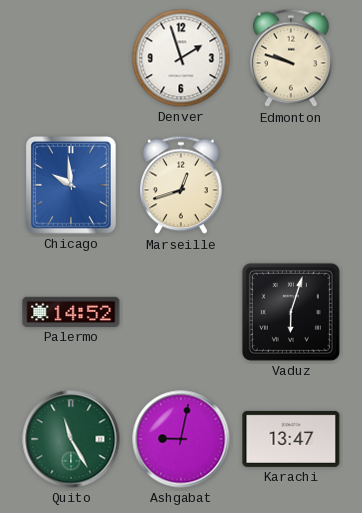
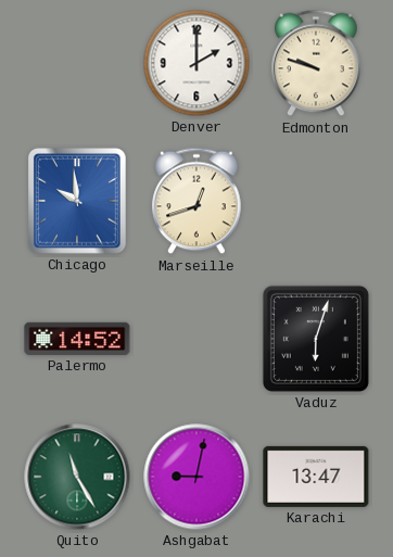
Denver: 1:57 -> 2:00 (196, 63)
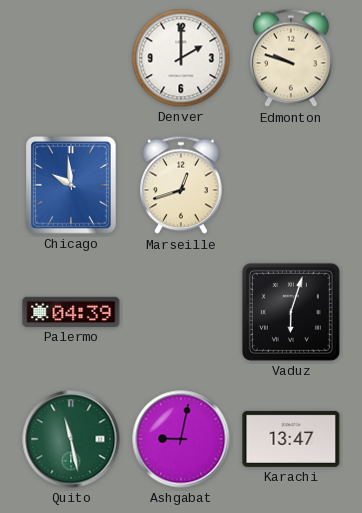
Palermo: 14:52 -> 04:39 (71, 312)
Quito: 11:25 -> 11:28 (71, 439)
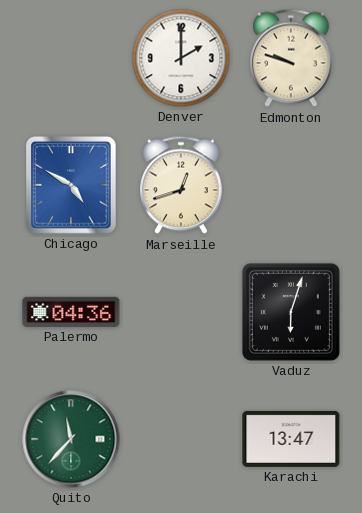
Chicago: 9:59 -> 4:50 (72, 186)
Palermo: 04:39 -> 04:36 (71, 312)
Quito: 11:28 -> 11:37 (71, 439)
Ashgabat: 9:02 -> none (181, 439)
